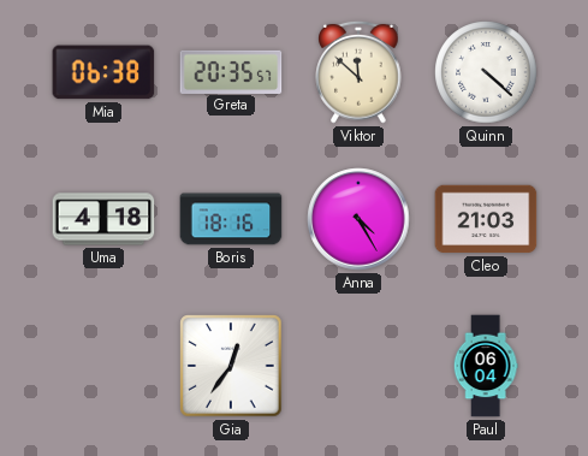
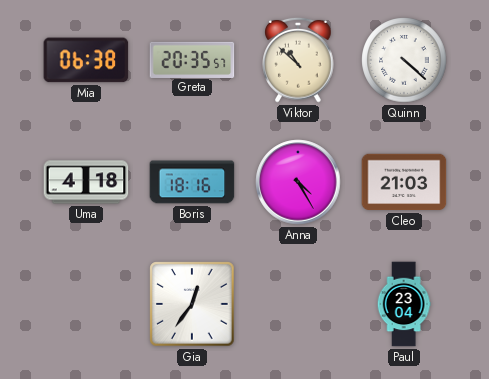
Viktor: 11:52 -> 10:52 (298, 60)
Paul: 06:04 -> 23:04 (404, 304)
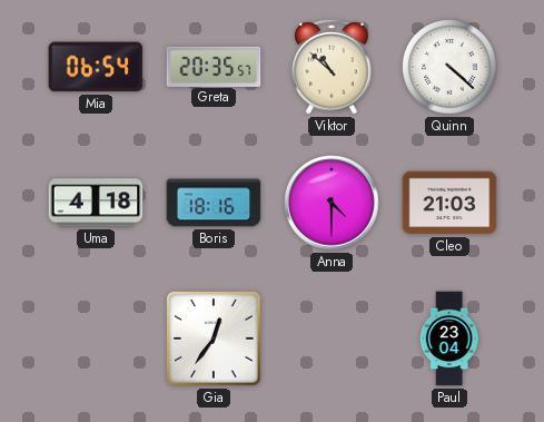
Mia: 06:38 -> 06:54 (96, 67)
Anna: 4:25 -> 4:30 (332, 203)
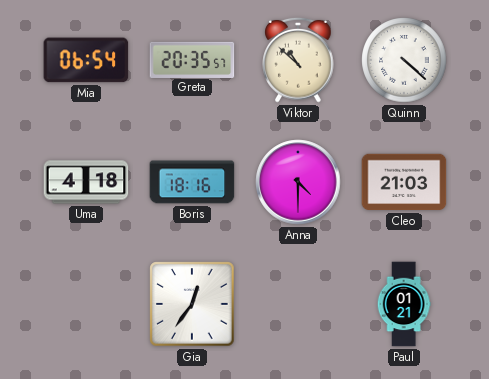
Paul: 23:04 -> 01:21 (404, 304)
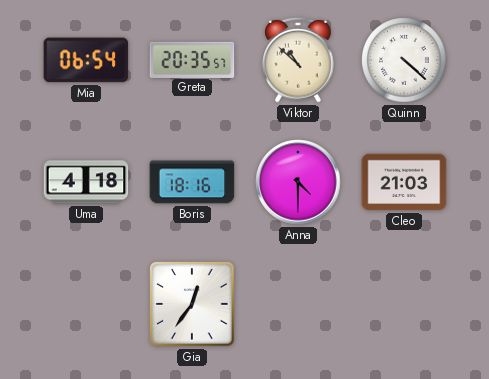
Paul: 01:21 -> none (404, 304)
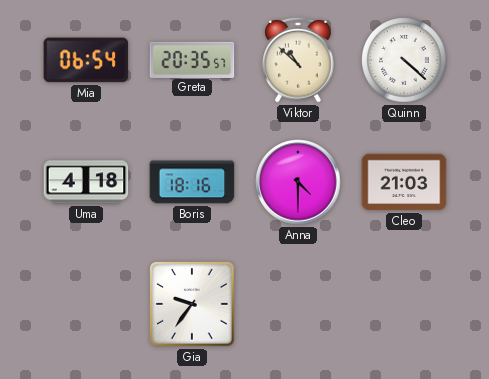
Gia: 12:36 -> 9:36 (192, 304)
